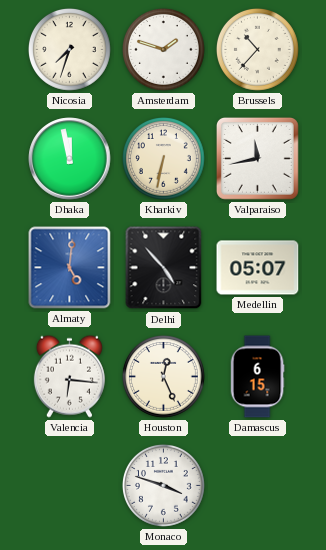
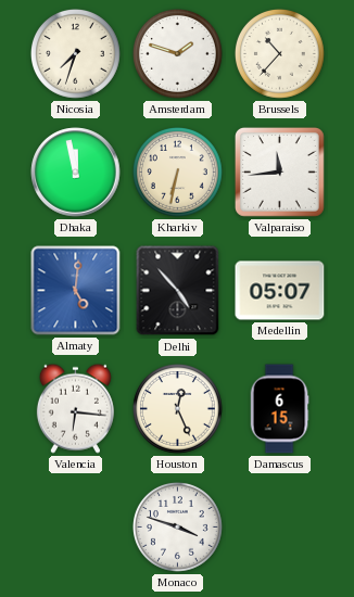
Valparaiso: 11:43 -> 11:44 (279, 172)
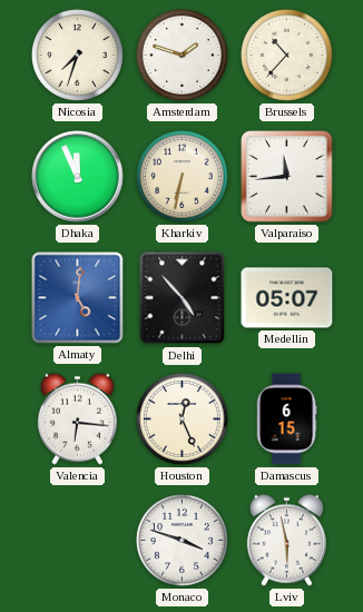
Dhaka: 11:58 -> 11:56 (78, 177)
Lviv: none -> 5:58 (286, 540)
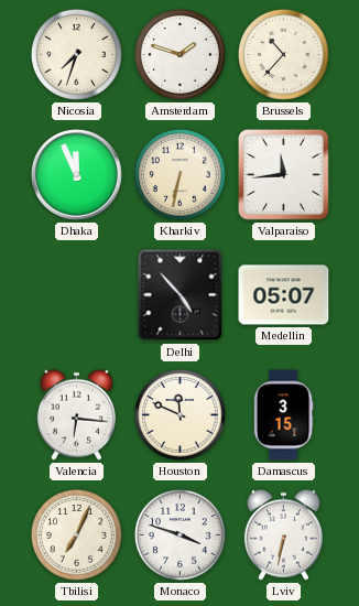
Almaty: 5:01 -> none (78, 298)
Houston: 12:26 -> 11:49 (179, 414)
Damascus: 6:15 -> 3:15 (283, 415)
Tbilisi: none -> 7:04 (76, 534)
Lviv: 5:58 -> 6:32 (283, 534)
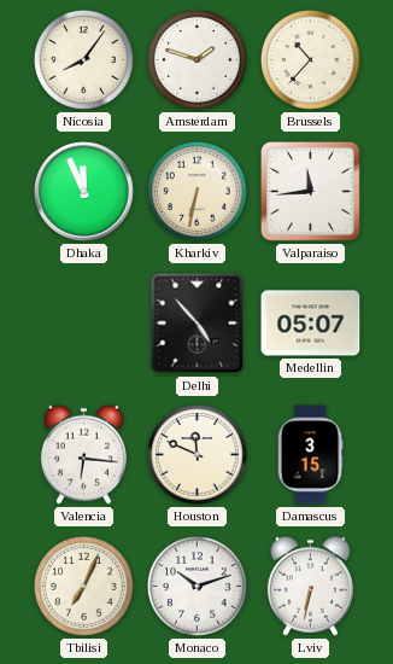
Nicosia: 7:33 -> 8:06 (83, 59)
Monaco: 3:48 -> 10:12 (196, 586)
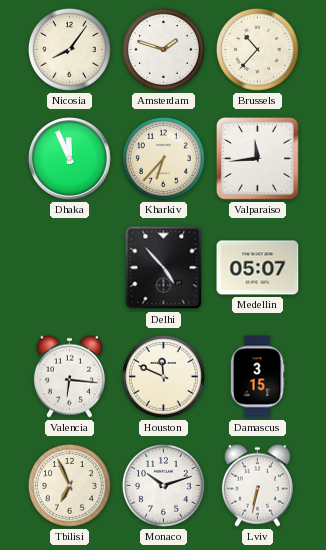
Kharkiv: 6:32 -> 6:37 (163, 158)
Tbilisi: 7:04 -> 6:56 (69, 485)
